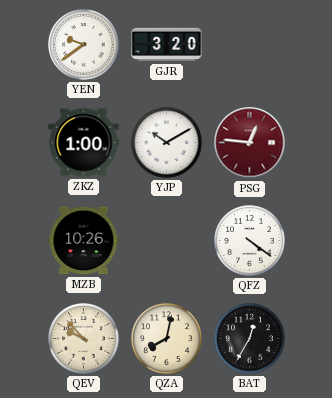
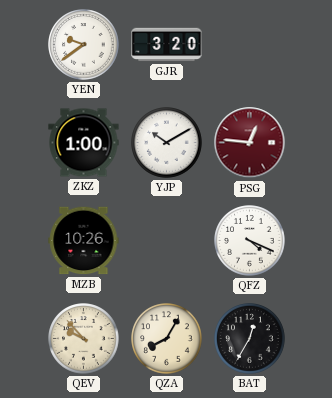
QFZ: 4:21 -> 4:19 (250, 241)
QZA: 8:02 -> 8:05 (167, 339)
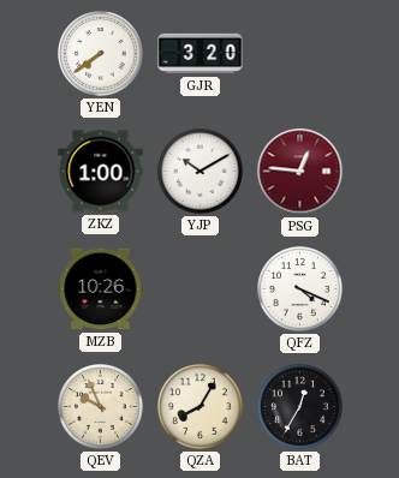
YEN: 9:39 -> 7:39 (101, 54)
QEV: 9:53 -> 9:56 (101, 407)
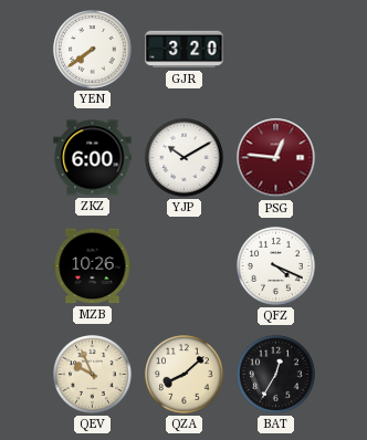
ZKZ: 1:00 -> 6:00 (93, 158)
QZA: 8:05 -> 8:08 (185, 375)
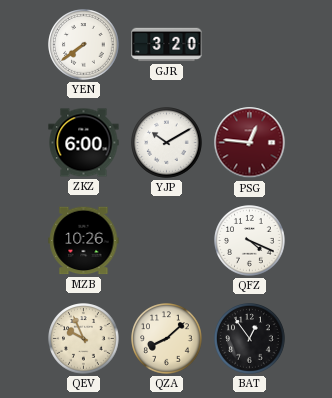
BAT: 12:35 -> 12:54 (250, 339)
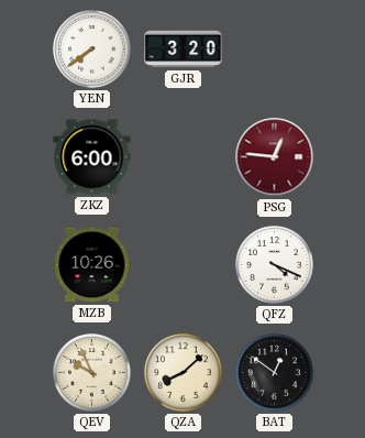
YJP: 10:10 -> none (167, 143)
BAT: 12:54 -> 12:51 (275, 373)
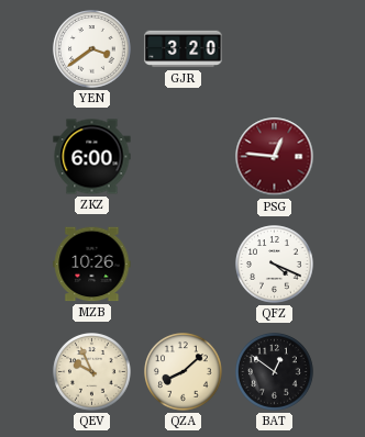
YEN: 7:39 -> 3:39 (92, 49)
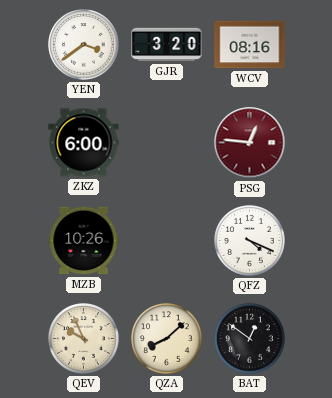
WCV: none -> 08:16 (250, 45)
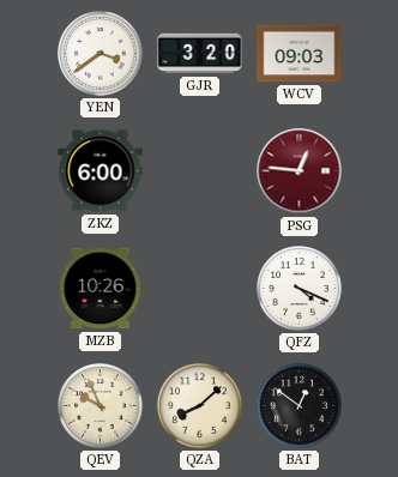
WCV: 08:16 -> 09:03 (300, 54)
